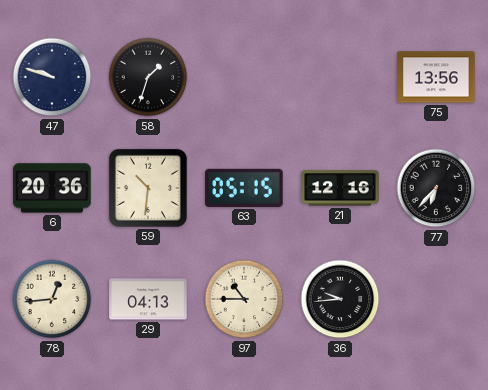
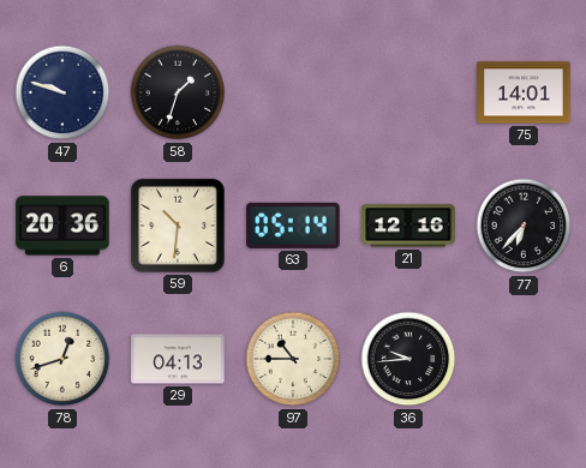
75: 13:56 -> 14:01 (524, 92)
63: 05:15 -> 05:14 (293, 226)
78: 12:44 -> 12:42 (62, 359)
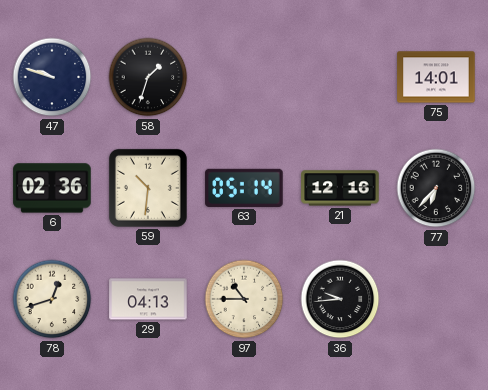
6: 20:36 -> 02:36 (52, 188)
